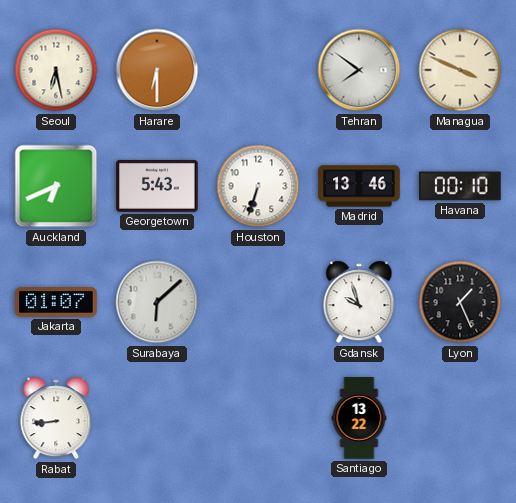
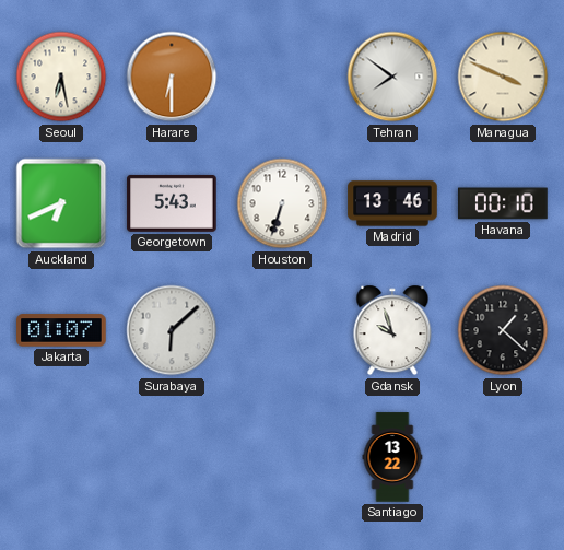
Lyon: 1:26 -> 1:22 (503, 330)
Rabat: 8:44 -> none (56, 418)
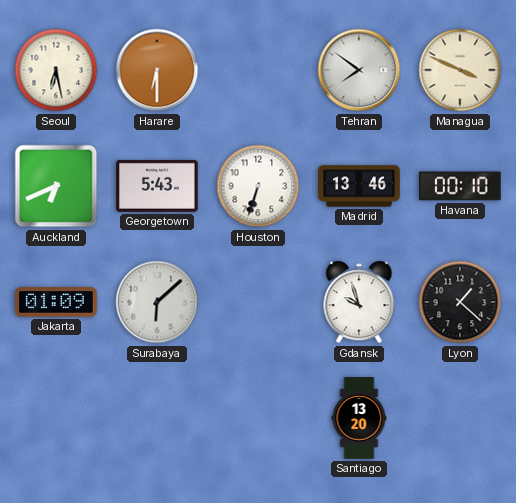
Jakarta: 01:07 -> 01:09 (56, 302)
Santiago: 13:22 -> 13:20 (359, 418)
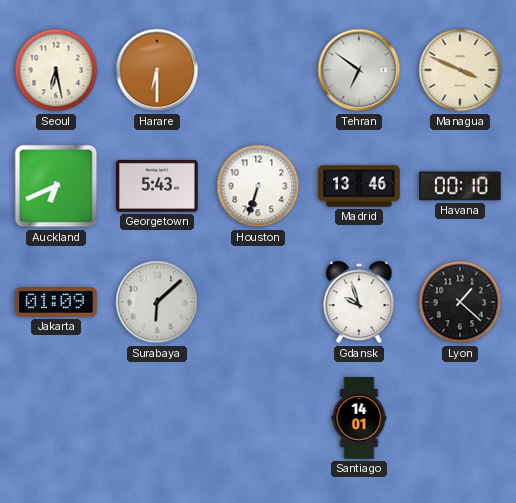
Tehran: 7:51 -> 6:51 (359, 70)
Santiago: 13:20 -> 14:01 (359, 418)
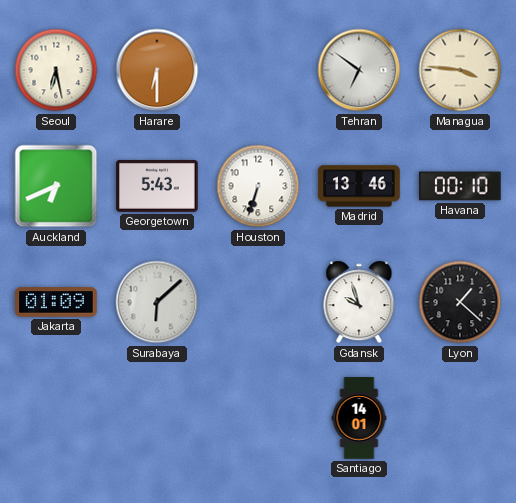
Managua: 3:49 -> 3:46 (460, 70)
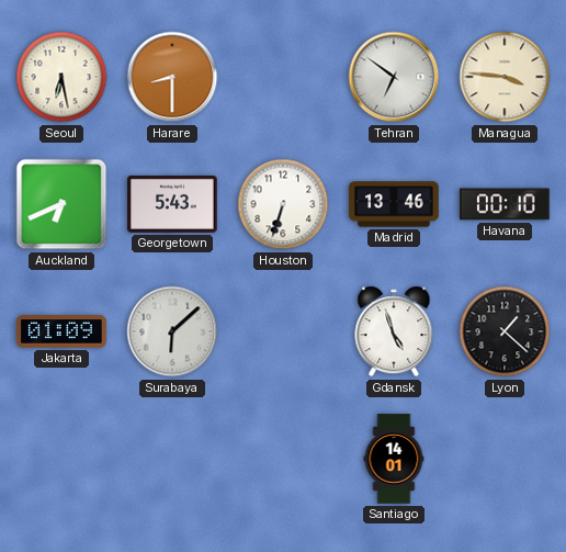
Harare: 6:30 -> 8:30 (172, 77)
Gdansk: 9:57 -> 4:57 (394, 331)
